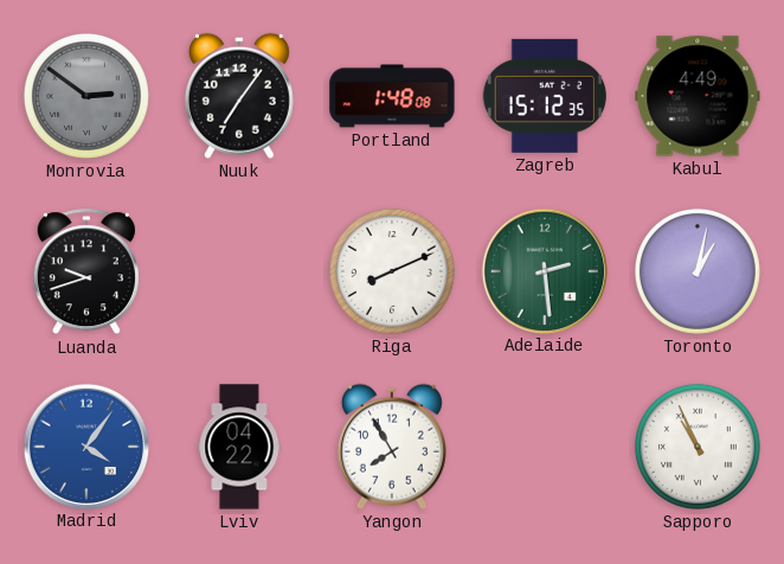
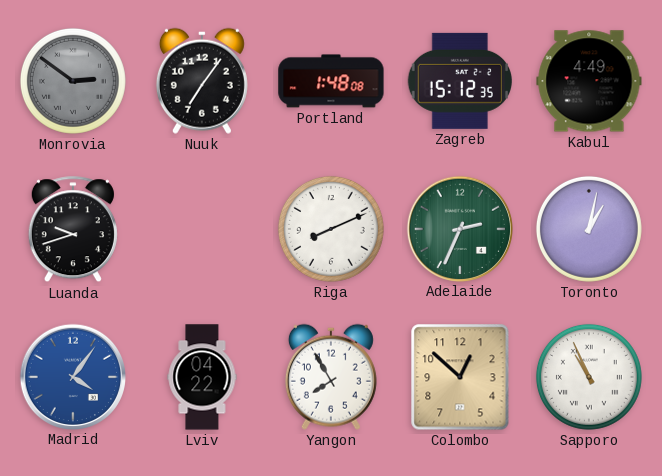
Adelaide: 2:29 -> 2:34 (459, 228)
Colombo: none -> 12:52 (460, 377)
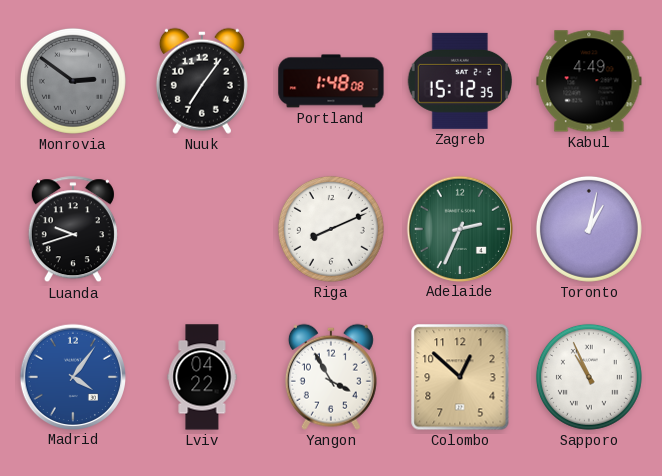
Yangon: 7:55 -> 3:55 (331, 377)
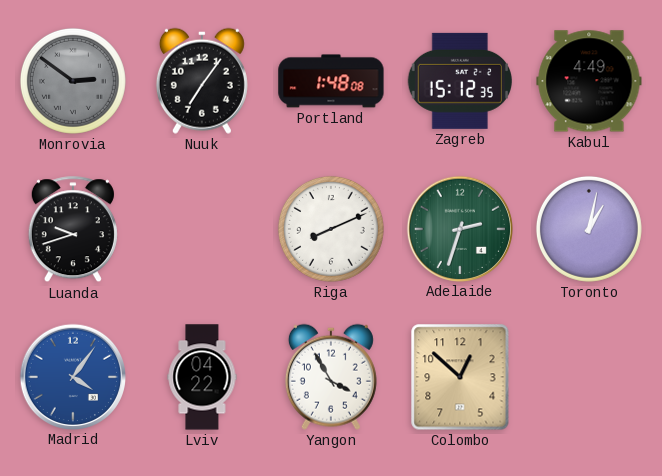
Adelaide: 2:34 -> 2:33 (459, 228)
Sapporo: 10:56 -> none (589, 377)
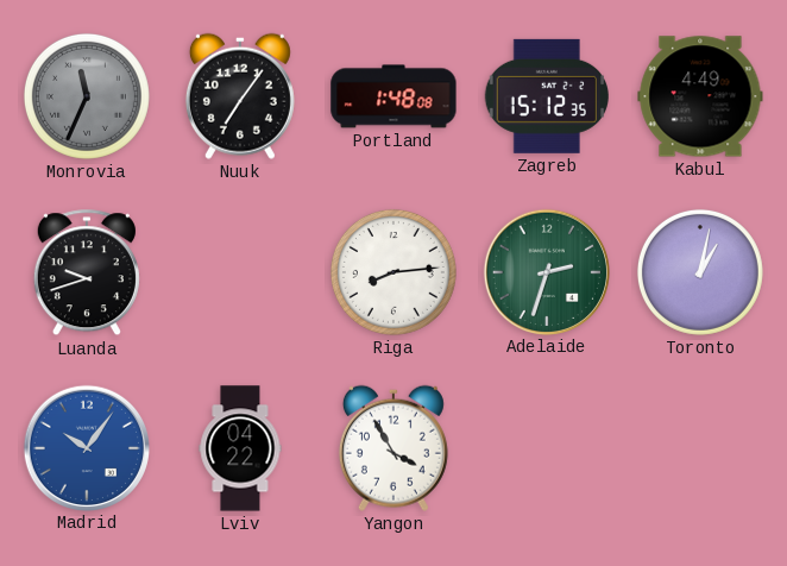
Monrovia: 2:51 -> 11:34 (87, 96)
Riga: 8:11 -> 8:14 (393, 272)
Madrid: 4:06 -> 10:06 (86, 447)
Colombo: 12:52 -> none (460, 377)
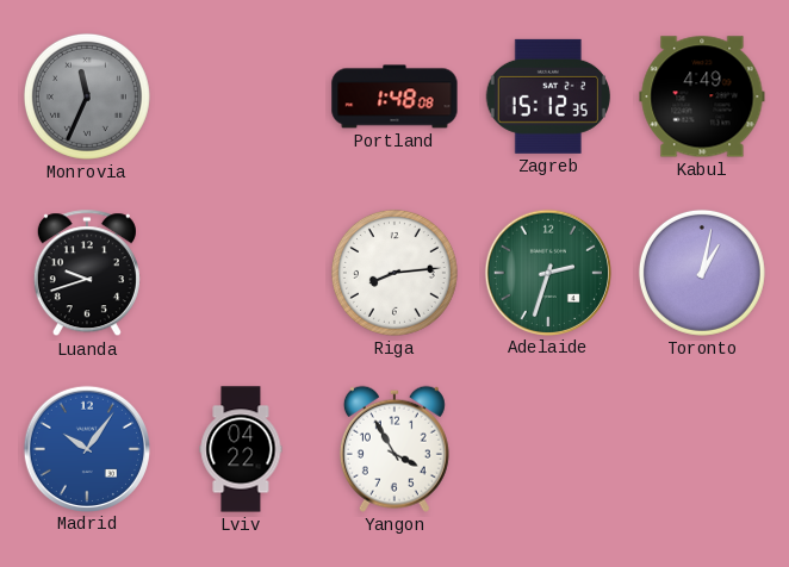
Nuuk: 7:06 -> none (240, 96)
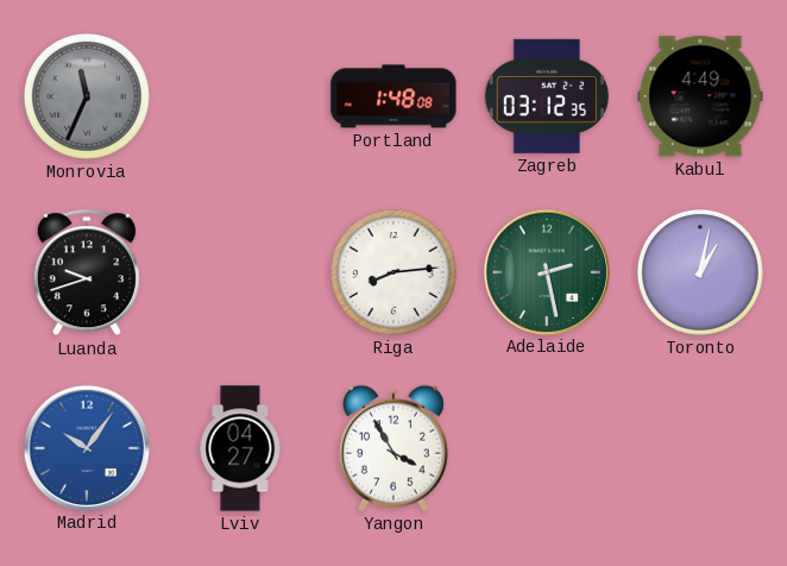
Zagreb: 15:12 -> 03:12 (547, 96)
Adelaide: 2:33 -> 2:28 (546, 271)
Lviv: 04:22 -> 04:27 (240, 448)
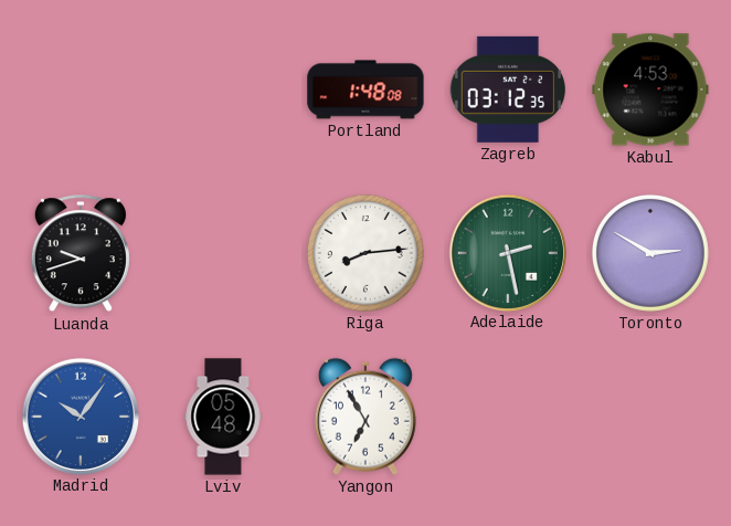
Monrovia: 11:34 -> none (87, 96)
Kabul: 4:49 -> 4:53 (650, 90)
Toronto: 1:02 -> 2:50 (650, 253)
Lviv: 04:27 -> 05:48 (223, 417)
Yangon: 3:55 -> 6:55 (365, 417)
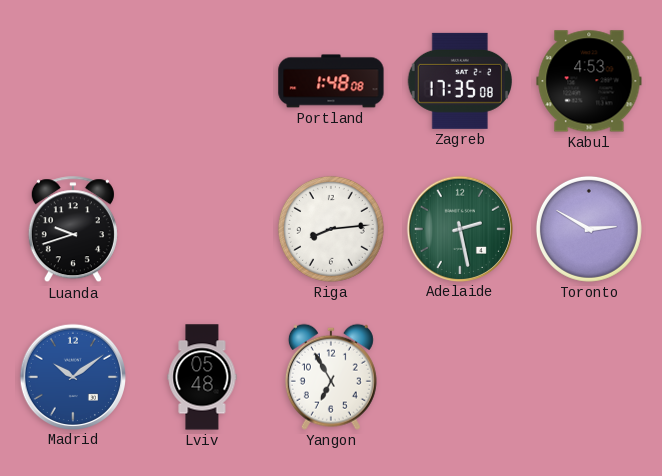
Zagreb: 03:12 -> 17:35 (460, 81)
Madrid: 10:06 -> 10:09 (72, 376)
